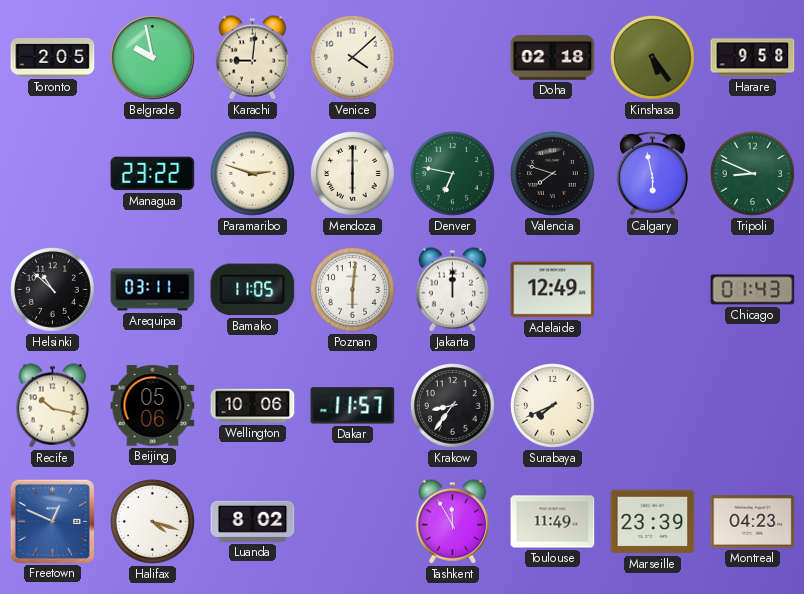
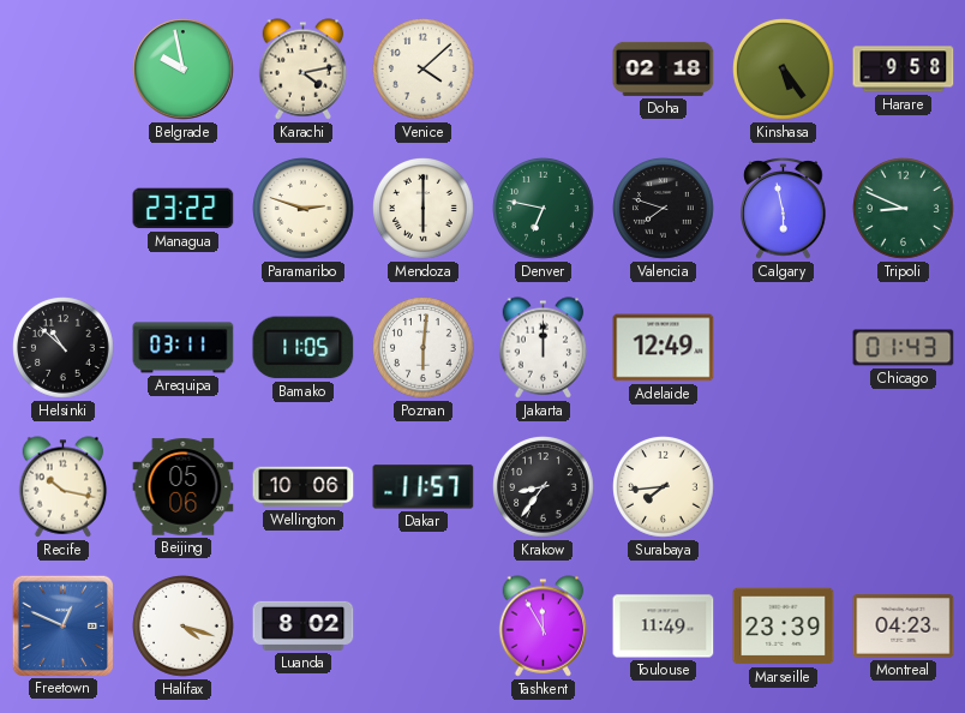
Toronto: 2:05 -> none (53, 57)
Karachi: 9:01 -> 4:13 (304, 70)
Surabaya: 7:41 -> 7:44 (664, 487)
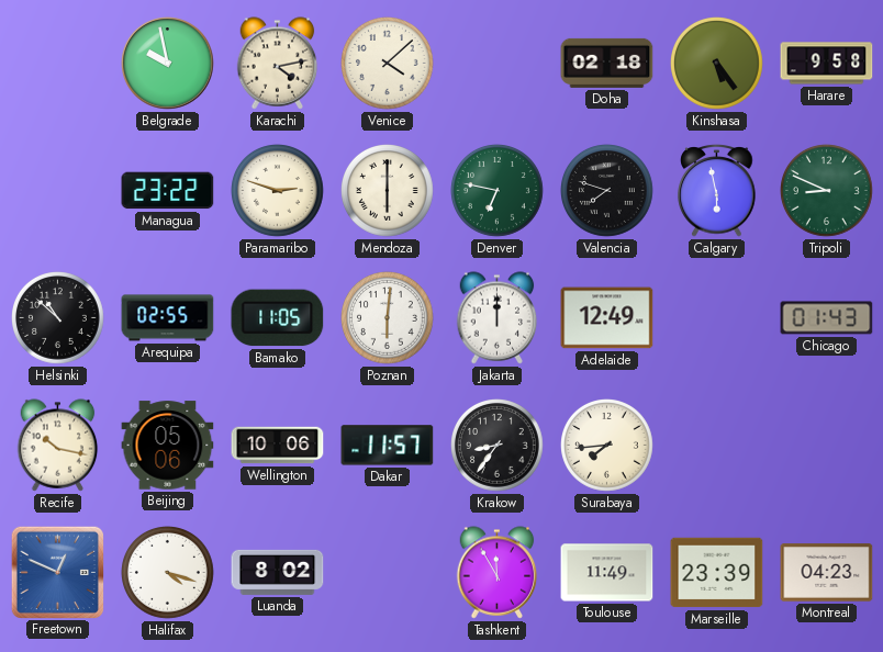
Arequipa: 03:11 -> 02:55 (168, 318)
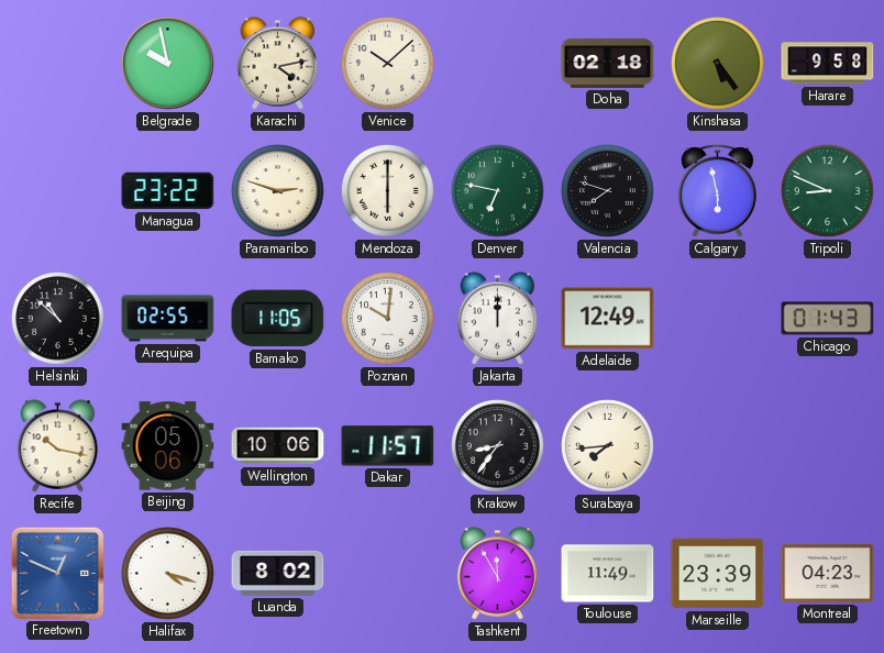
Venice: 4:08 -> 10:08 (388, 64)
Poznan: 6:01 -> 10:01 (388, 319)
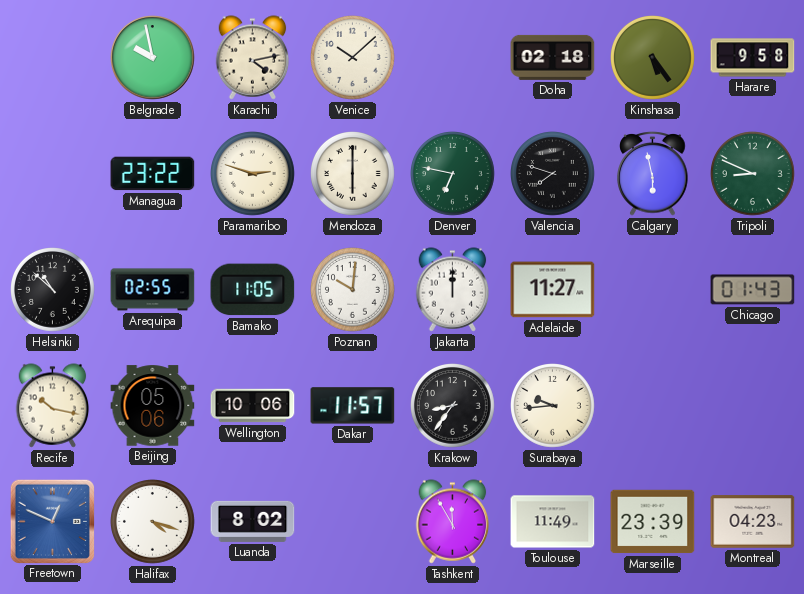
Adelaide: 12:49 -> 11:27 (553, 290)
Surabaya: 7:44 -> 9:44 (553, 406)
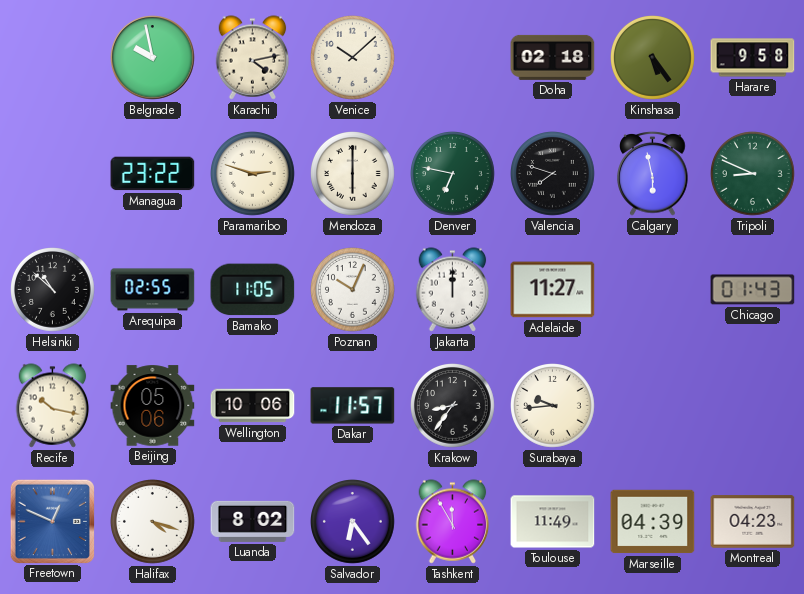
Poznan: 10:01 -> 10:04 (353, 290)
Salvador: none -> 6:24 (353, 522)
Marseille: 23:39 -> 04:39 (653, 522)
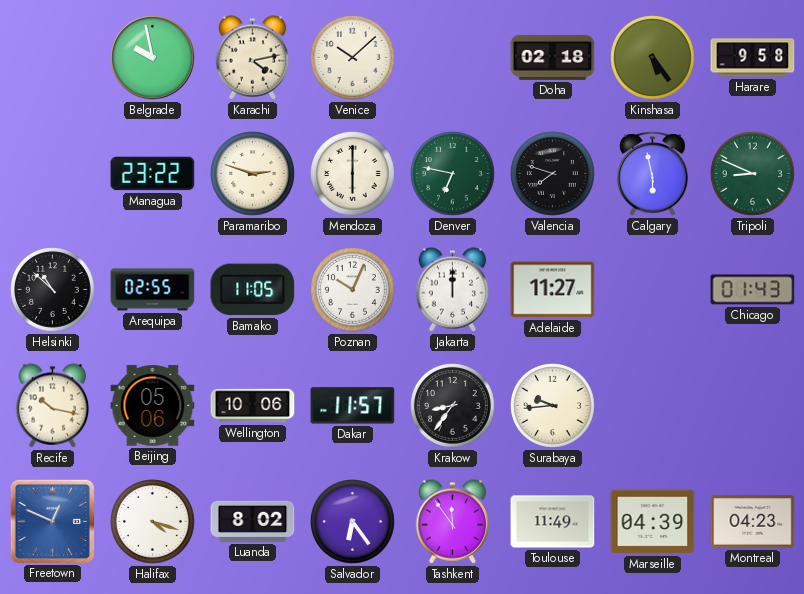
Tashkent: 11:55 -> 11:54 (453, 522)
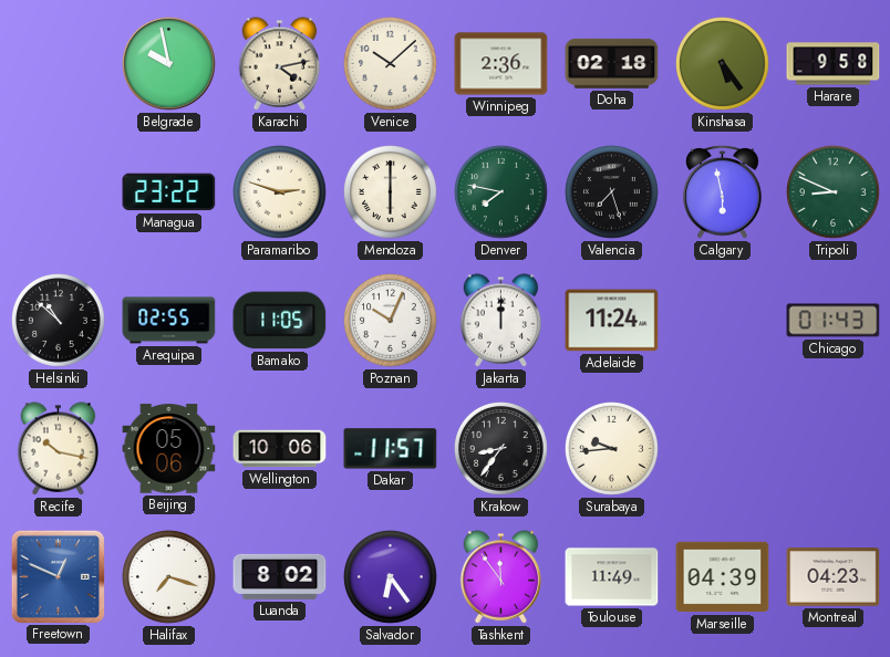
Winnipeg: none -> 2:36 (501, 64)
Denver: 6:47 -> 7:47 (501, 192)
Valencia: 7:48 -> 7:27 (612, 192)
Adelaide: 11:27 -> 11:24 (612, 321)
Halifax: 4:18 -> 7:18 (169, 577)
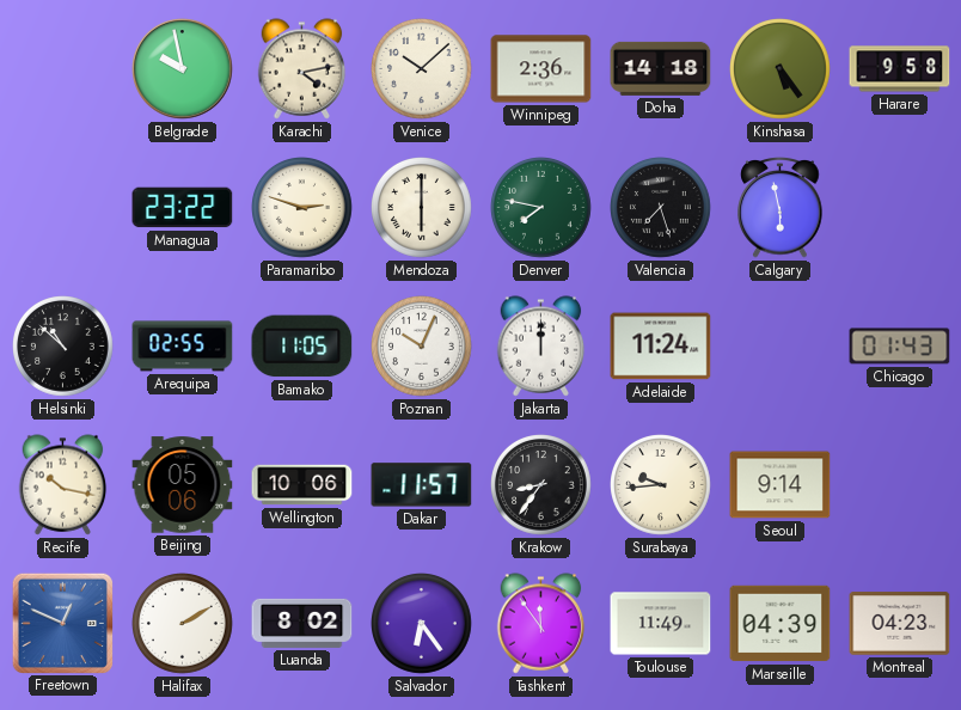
Doha: 02:18 -> 14:18 (661, 68)
Tripoli: 8:49 -> none (834, 192)
Seoul: none -> 9:14 (781, 485)
Halifax: 7:18 -> 2:10 (183, 624)
